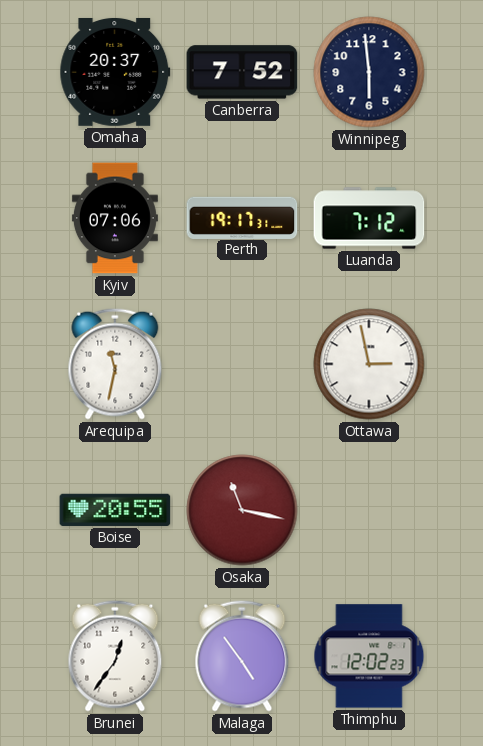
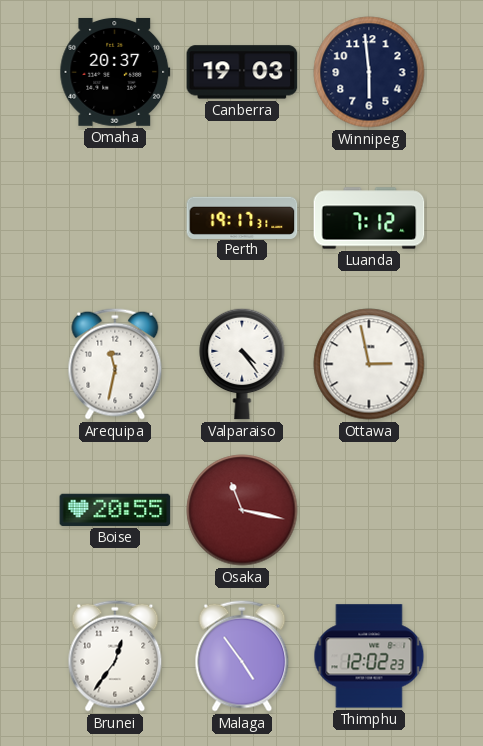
Canberra: 7:52 -> 19:03 (242, 72)
Kyiv: 07:06 -> none (115, 218)
Valparaiso: none -> 4:24 (242, 364)
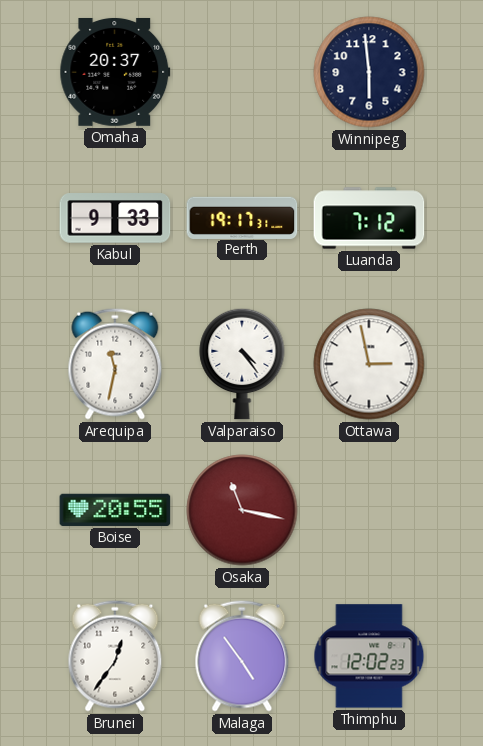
Canberra: 19:03 -> none (242, 72)
Kabul: none -> 9:33 (115, 218)
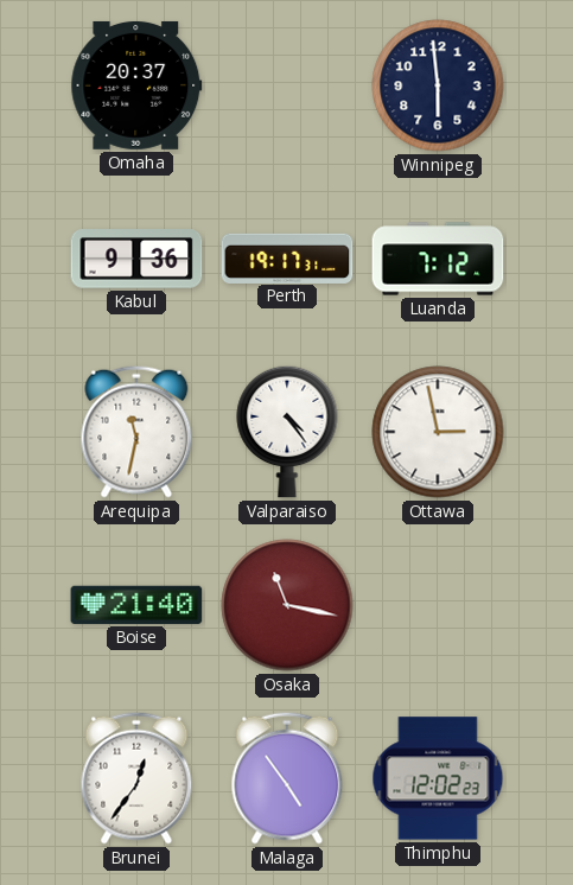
Kabul: 9:33 -> 9:36 (136, 259)
Boise: 20:55 -> 21:40 (136, 605)
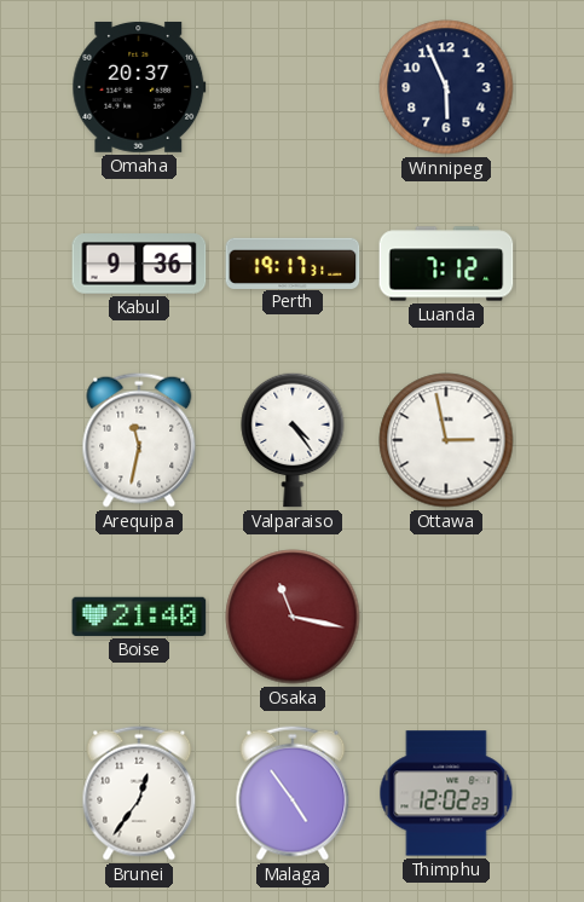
Winnipeg: 5:59 -> 5:56 (446, 87)
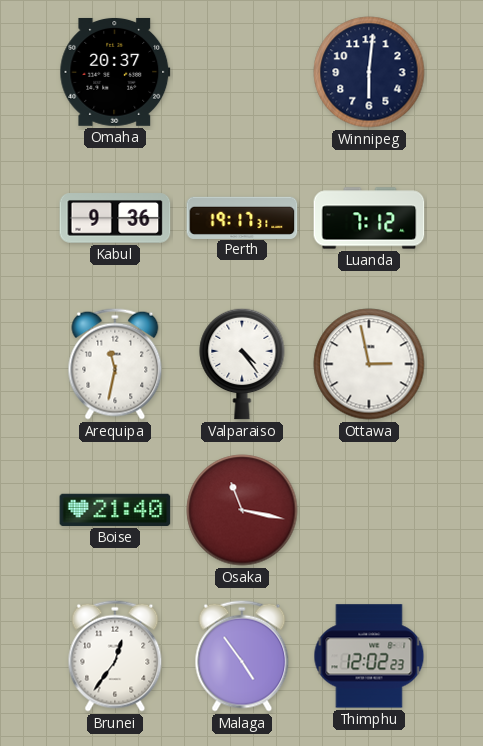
Winnipeg: 5:56 -> 6:01 (369, 72)
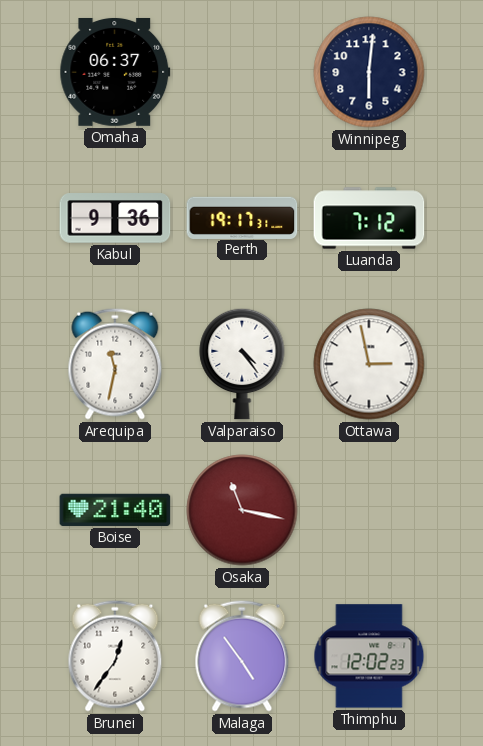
Omaha: 20:37 -> 06:37 (115, 72)
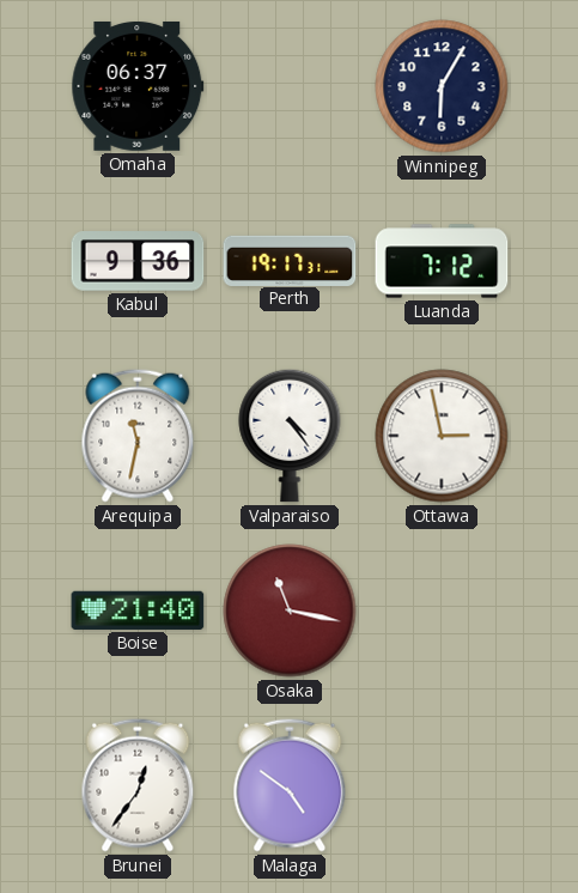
Winnipeg: 6:01 -> 6:05 (442, 86)
Malaga: 4:54 -> 4:51 (290, 785)
Thimphu: 12:02 -> none (369, 656)
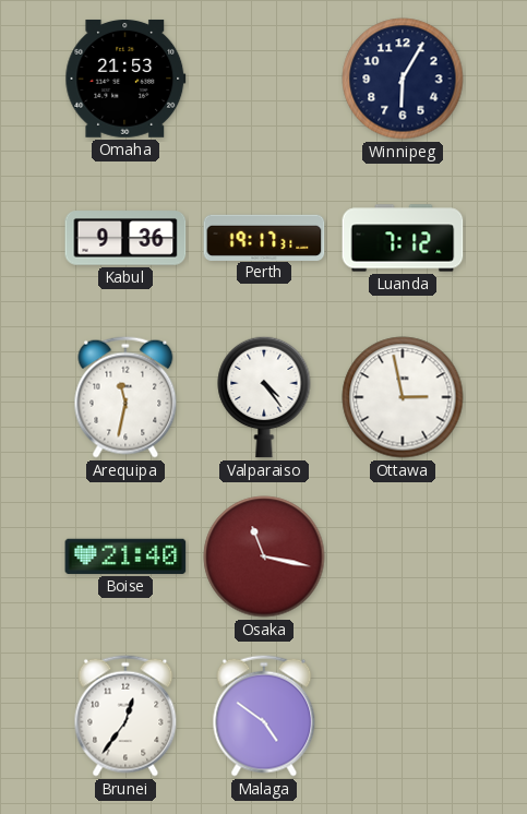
Omaha: 06:37 -> 21:53 (125, 79)
